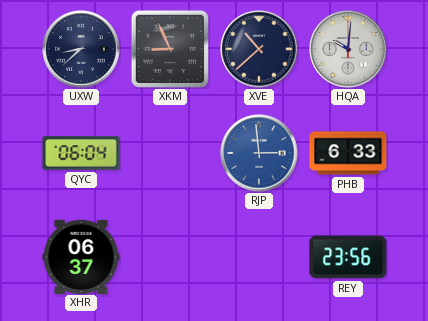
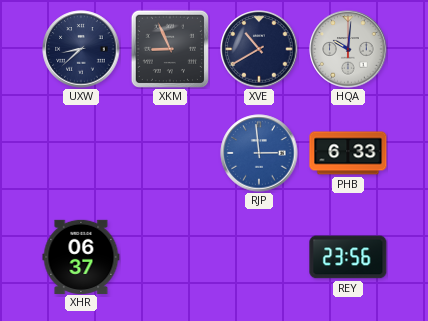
XVE: 10:38 -> 10:40 (259, 49)
QYC: 06:04 -> none (81, 153)
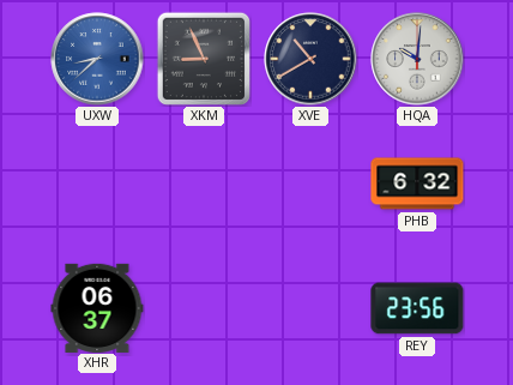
UXW dial: navy -> blue (97, 59)
RJP: 2:59 -> none (259, 153)
PHB: 6:33 -> 6:32 (417, 184)
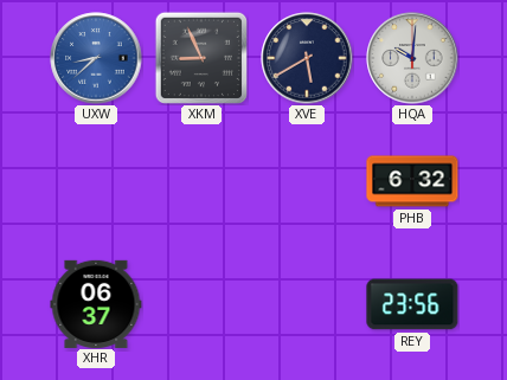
XVE: 10:40 -> 5:40 (307, 58)
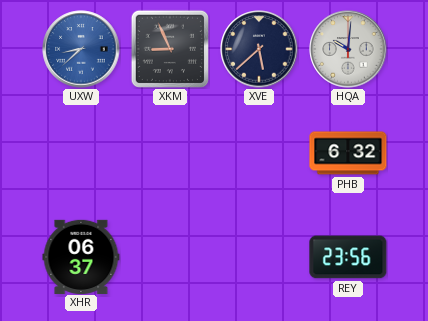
XVE: 5:40 -> 5:38 (259, 49)
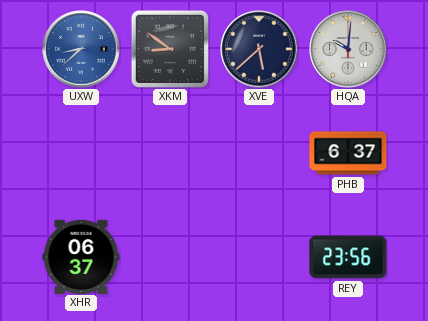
XKM: 8:56 -> 8:51 (170, 49)
PHB: 6:32 -> 6:37 (348, 153)
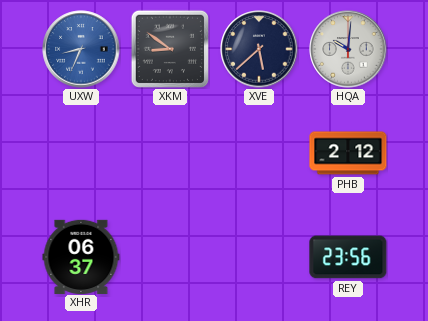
UXW: 8:38 -> 8:34 (81, 49)
PHB: 6:37 -> 2:12 (348, 153)
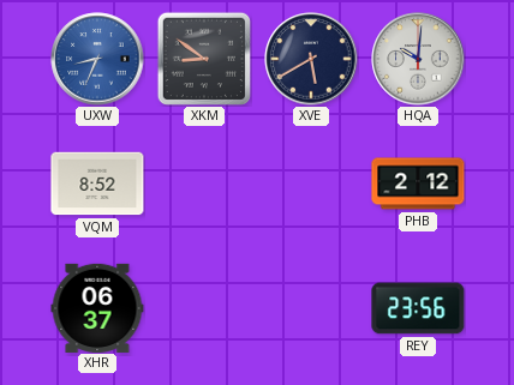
XVE: 5:38 -> 5:40 (311, 59)
VQM: none -> 8:52 (97, 184)
